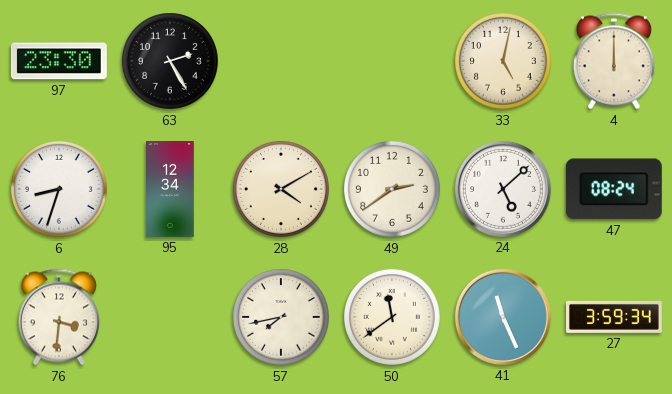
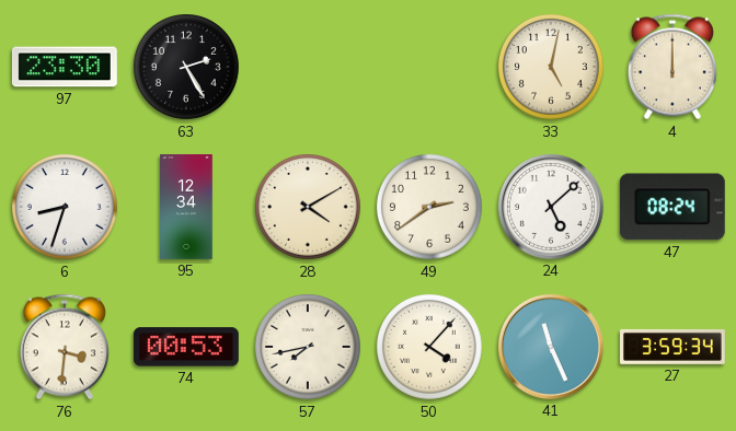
74: none -> 00:53 (186, 347)
50: 11:39 -> 4:07 (430, 348)
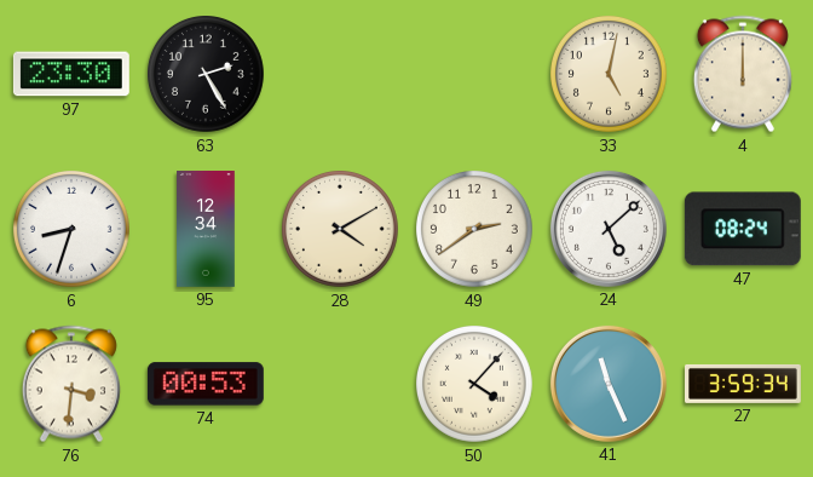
57: 7:43 -> none (309, 348)
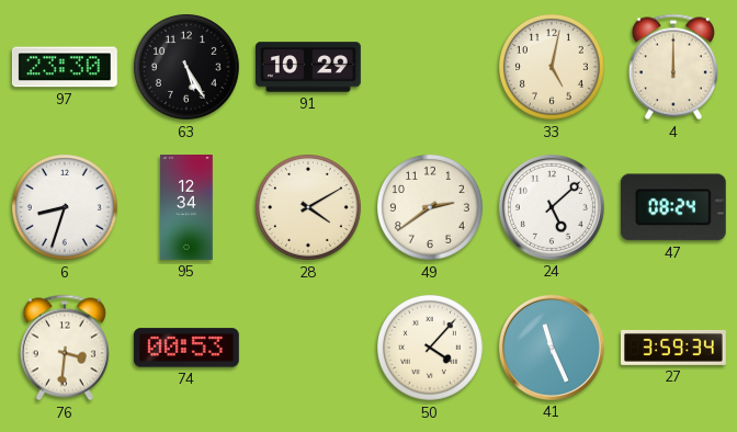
63: 2:25 -> 5:25 (188, 68)
91: none -> 10:29 (309, 67)
